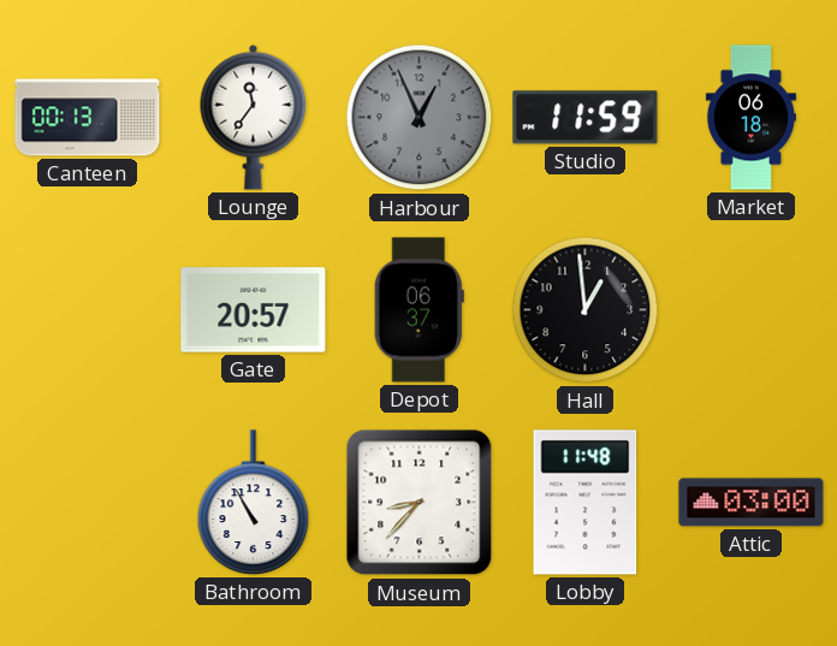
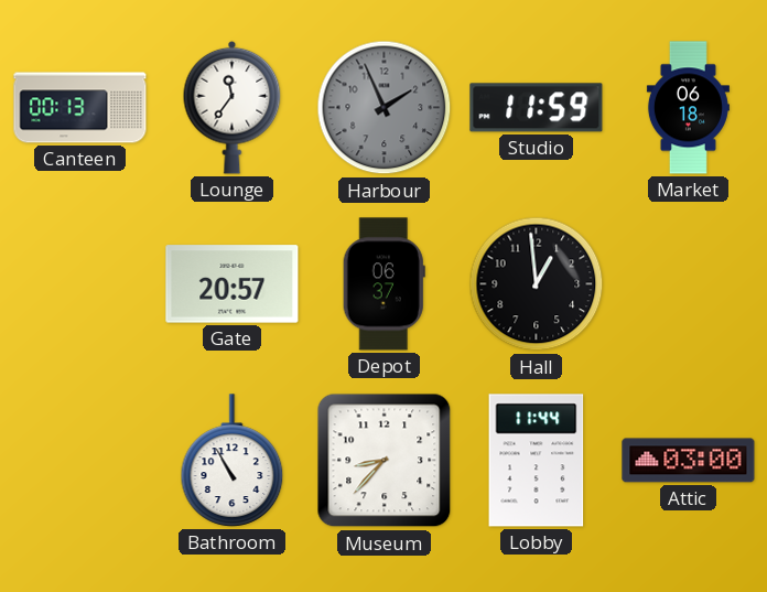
Harbour: 12:56 -> 1:56 (385, 108)
Lobby: 11:48 -> 11:44 (537, 461)
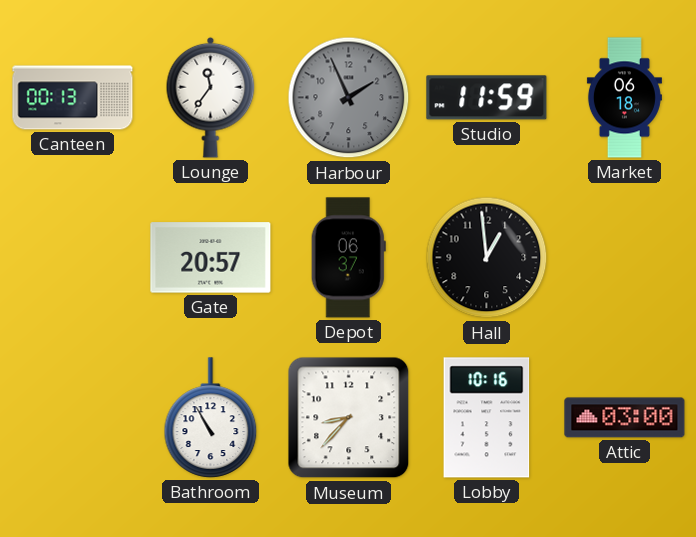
Lobby: 11:44 -> 10:16 (487, 418)
